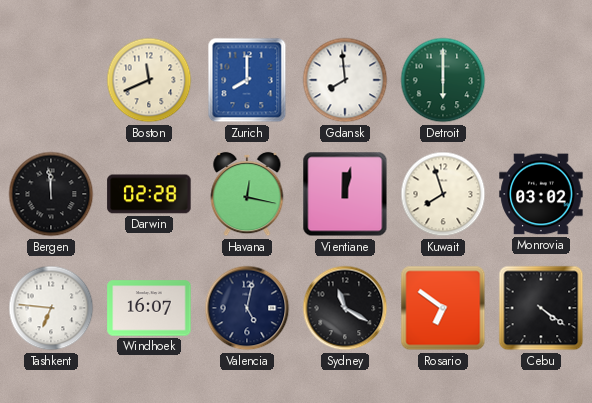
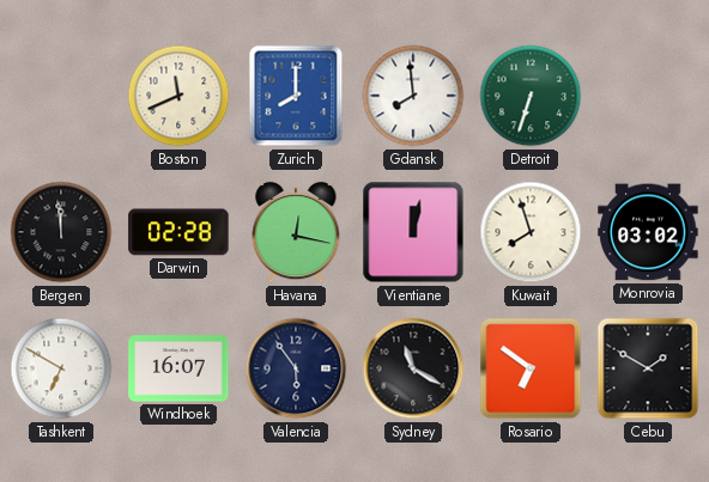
Detroit: 6:00 -> 6:33 (531, 96)
Tashkent: 6:46 -> 6:50 (61, 368)
Valencia: 5:02 -> 5:54 (296, 368)
Cebu: 4:21 -> 1:50 (648, 368)
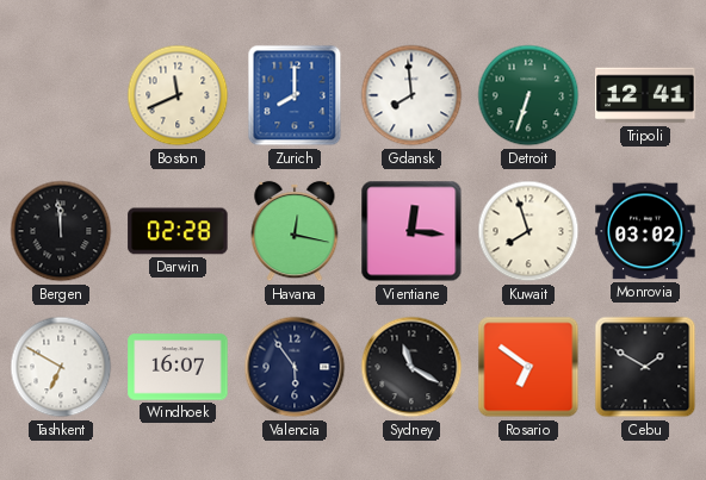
Tripoli: none -> 12:41 (645, 95)
Vientiane: 12:02 -> 12:16 (411, 231)
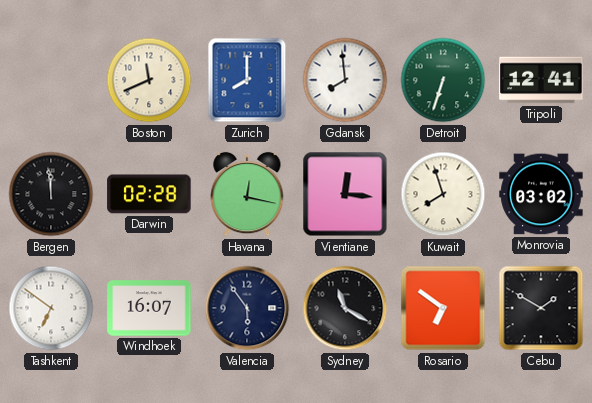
Tashkent: 6:50 -> 6:51 (51, 308)
